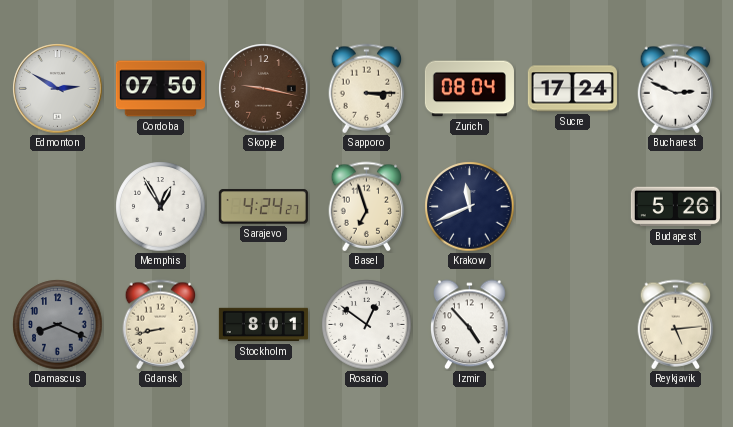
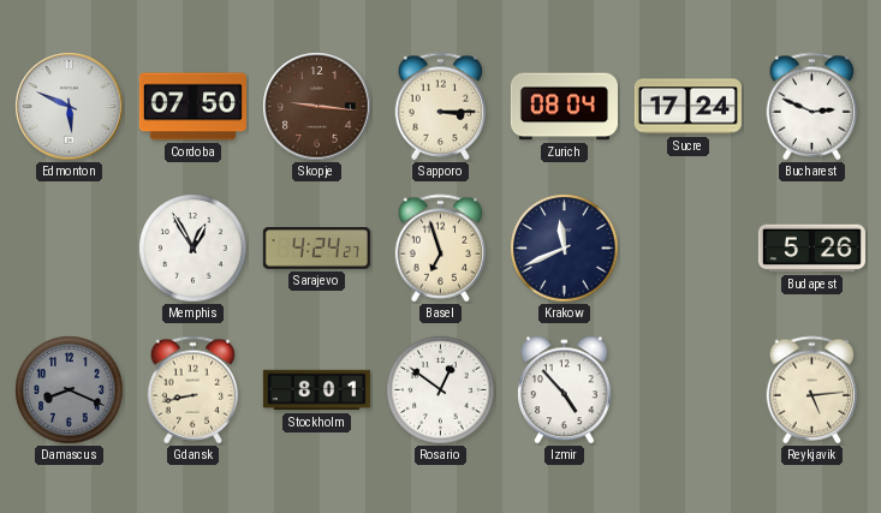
Edmonton: 2:50 -> 5:49 (70, 107)
Skopje: 9:17 -> 9:16 (317, 107)
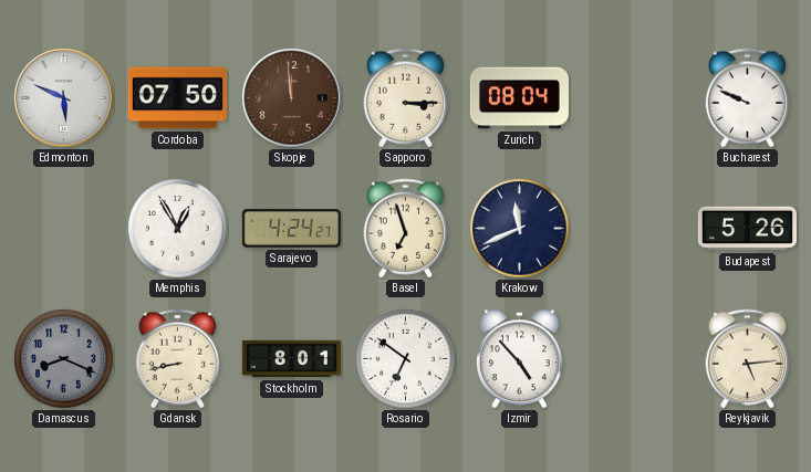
Skopje: 9:16 -> 11:59 (292, 98)
Sucre: 17:24 -> none (687, 107)
Bucharest: 2:49 -> 9:49 (748, 98)
Rosario: 12:51 -> 6:51 (406, 359)
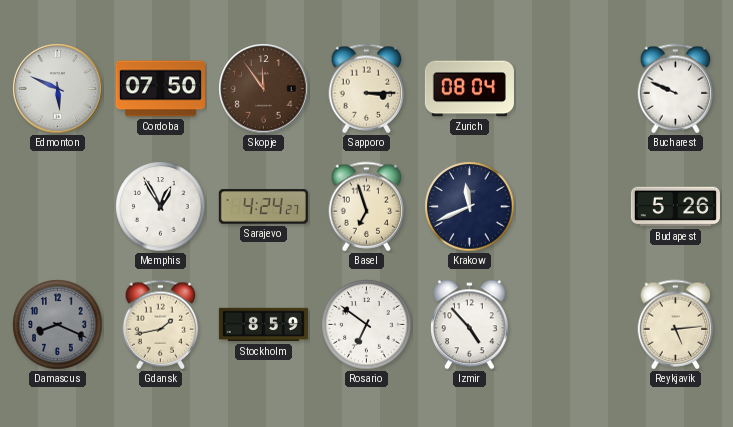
Skopje: 11:59 -> 11:54 (264, 89)
Gdansk: 8:43 -> 1:43 (161, 325)
Stockholm: 8:01 -> 8:59 (263, 325)
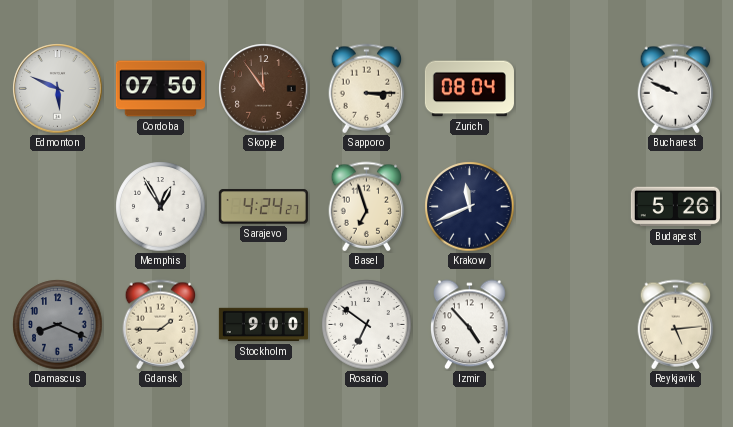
Gdansk: 1:43 -> 1:45 (161, 325)
Stockholm: 8:59 -> 9:00 (263, 325)
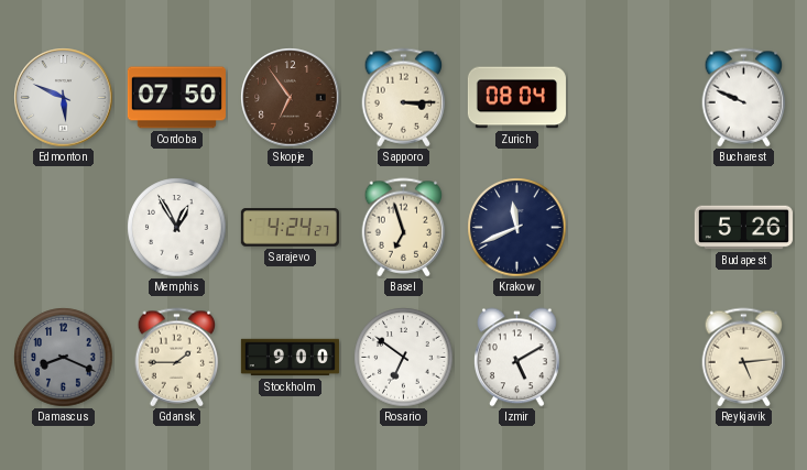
Skopje: 11:54 -> 6:54 (291, 98)
Izmir: 4:53 -> 5:10 (517, 358)
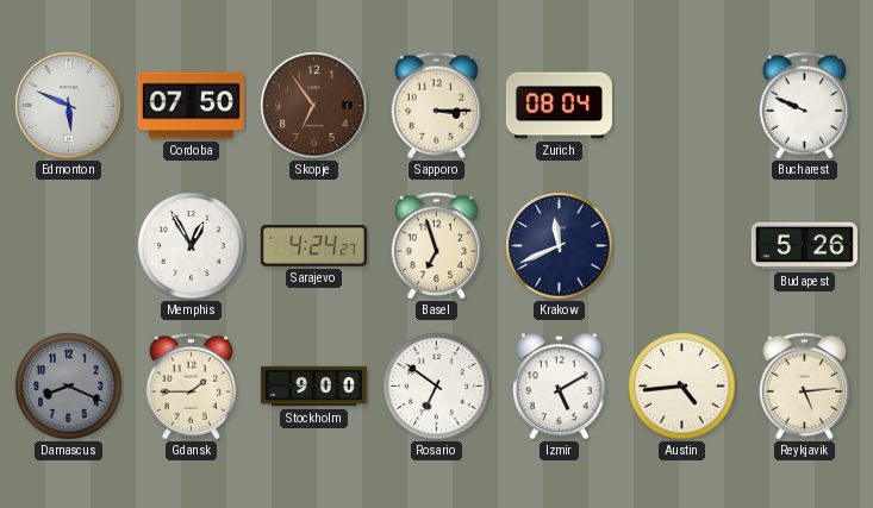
Austin: none -> 4:44 (682, 387)
